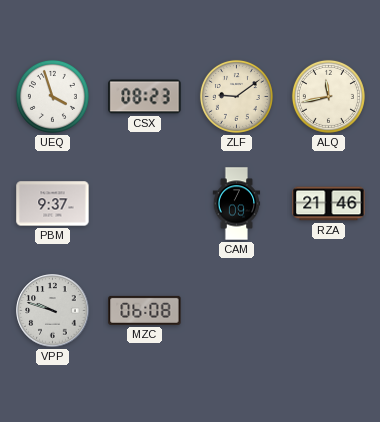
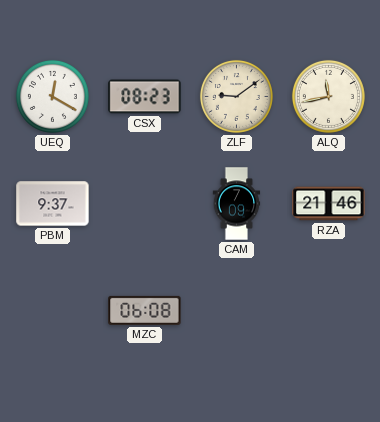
UEQ: 3:57 -> 12:20 (52, 96)
VPP: 9:48 -> none (53, 311)
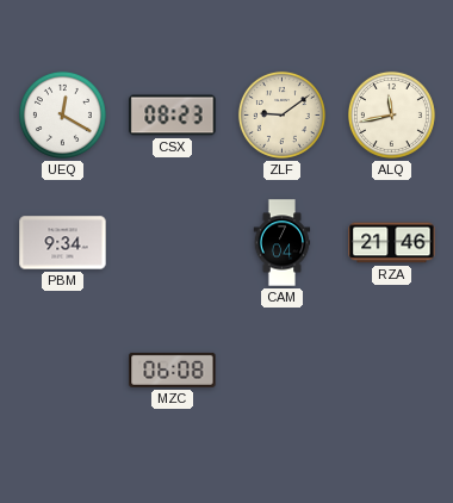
PBM: 9:37 -> 9:34 (63, 243)
CAM: 7:09 -> 7:04 (283, 243)
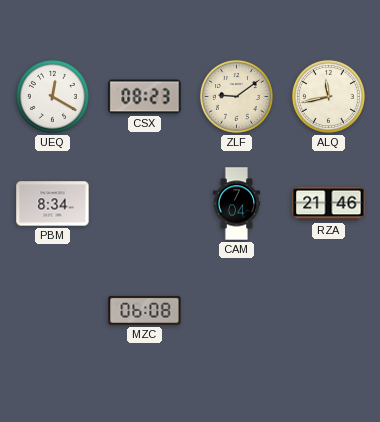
PBM: 9:34 -> 8:34 (53, 204)
